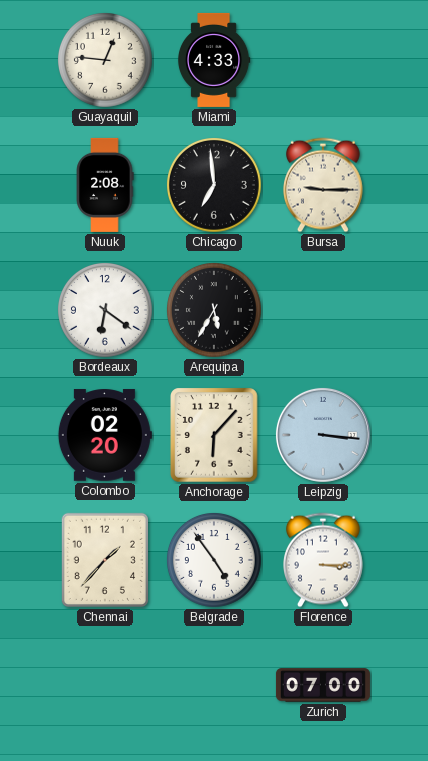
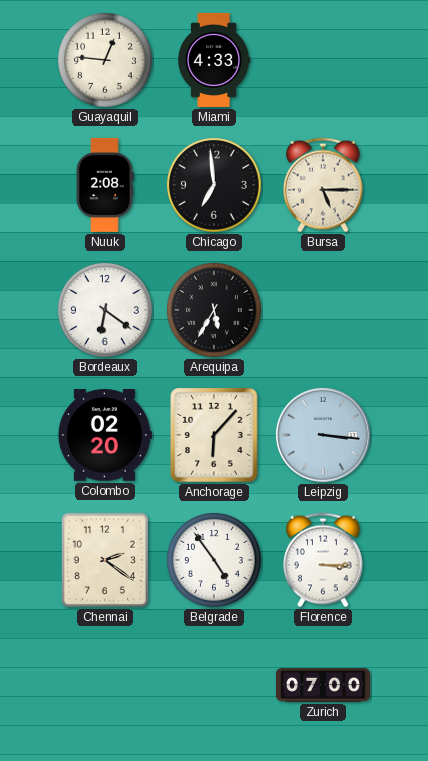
Bursa: 9:15 -> 5:15 (324, 185)
Chennai: 1:37 -> 2:21 (105, 560)
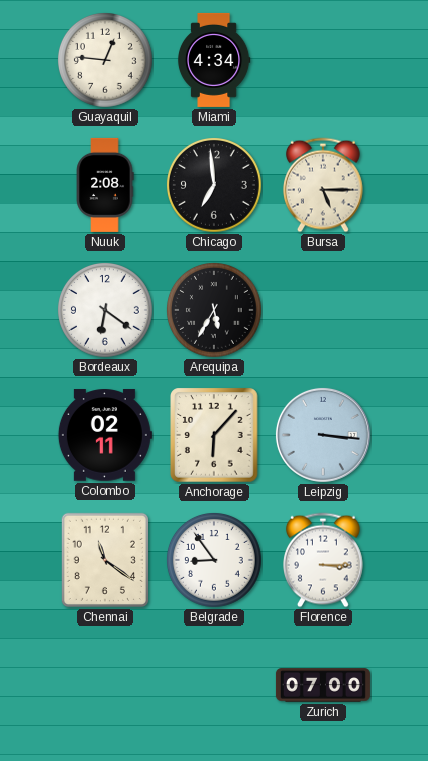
Miami: 4:33 -> 4:34 (214, 60)
Colombo: 02:20 -> 02:11 (105, 435)
Chennai: 2:21 -> 11:21 (105, 560)
Belgrade: 4:54 -> 8:54 (215, 561)
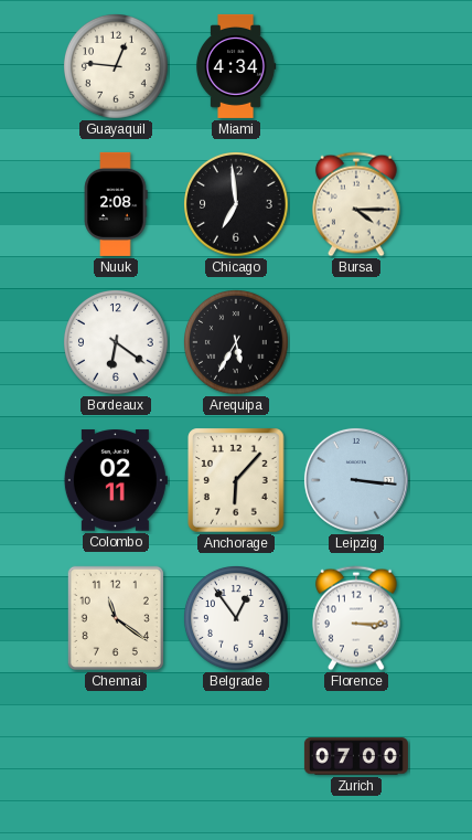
Bursa: 5:15 -> 4:15 (357, 204)
Belgrade: 8:54 -> 12:54 (237, 619)
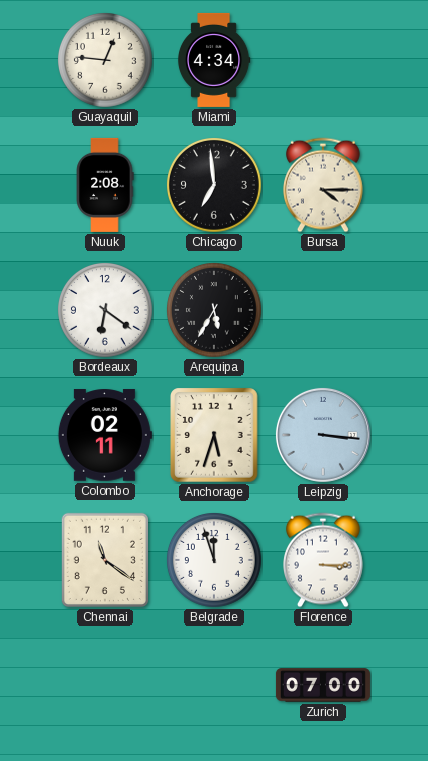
Anchorage: 6:07 -> 5:33 (214, 435)
Belgrade: 12:54 -> 11:57 (215, 561)
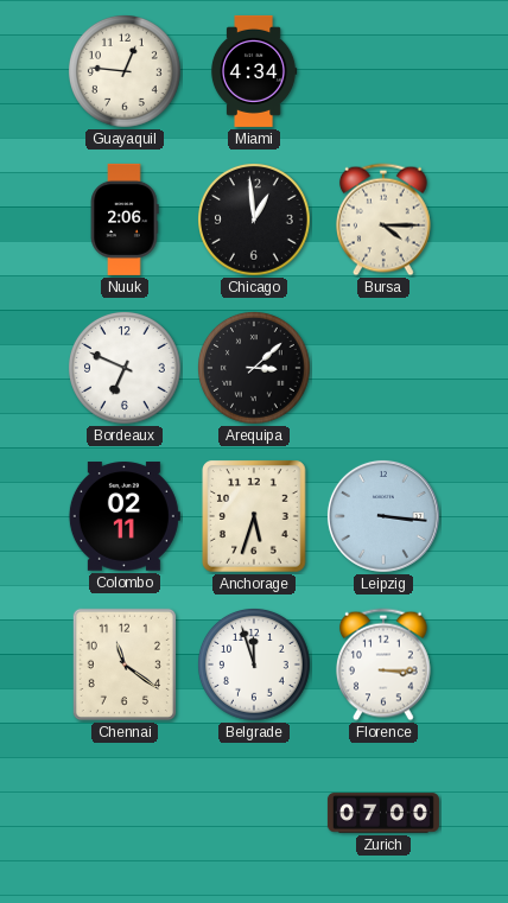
Nuuk: 2:08 -> 2:06 (125, 220)
Chicago: 6:59 -> 12:59 (255, 221)
Bordeaux: 6:21 -> 6:49 (126, 369)
Arequipa: 5:35 -> 3:08 (255, 369)
